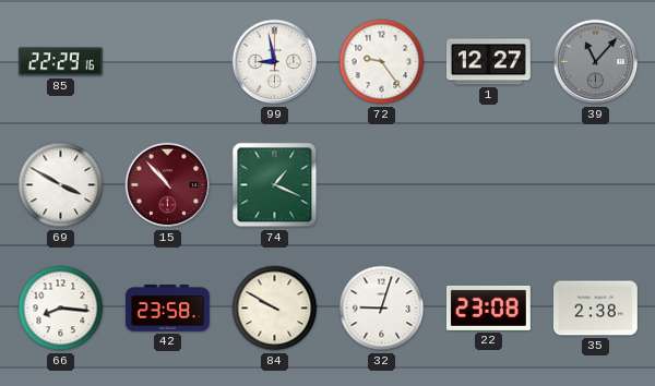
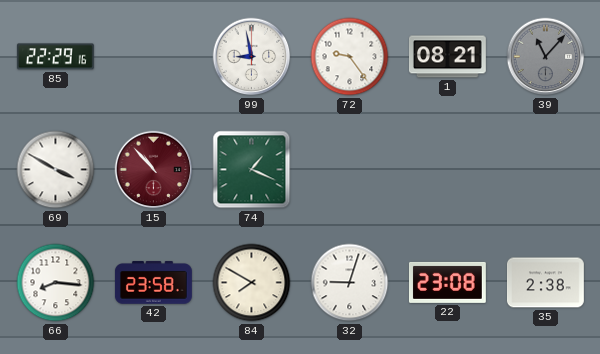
1: 12:27 -> 08:21 (447, 57)
84: 9:50 -> 7:50 (252, 283)
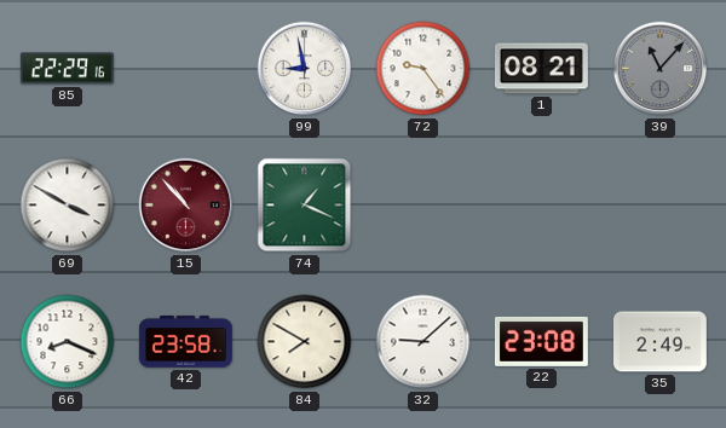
66: 8:16 -> 8:19 (68, 342)
32: 9:03 -> 9:08 (423, 342)
35: 2:38 -> 2:49 (659, 342)
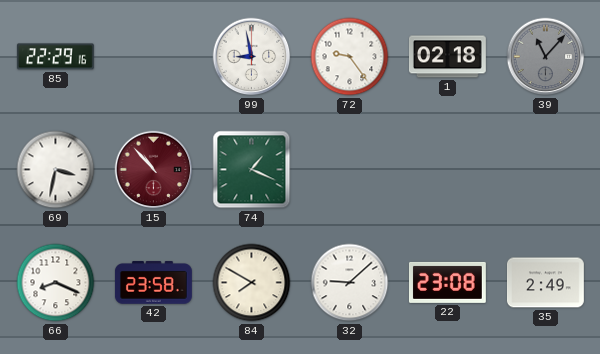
1: 08:21 -> 02:18 (447, 57)
69: 3:50 -> 3:32 (56, 170)
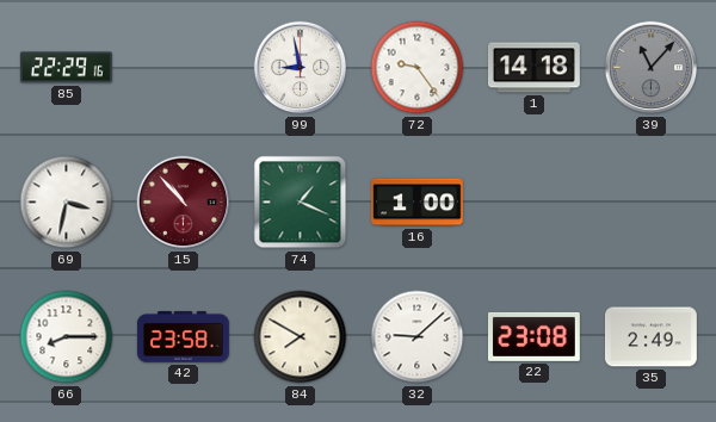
1: 02:18 -> 14:18 (533, 68)
16: none -> 1:00 (418, 203)
66: 8:19 -> 8:15 (67, 337)
